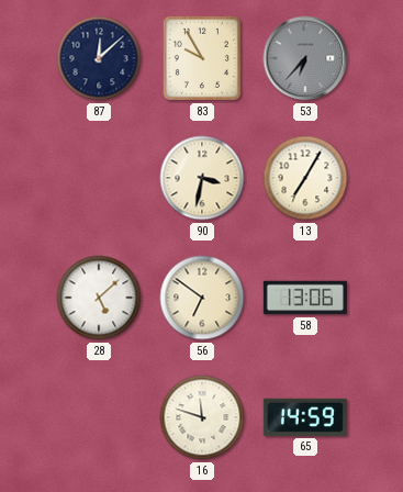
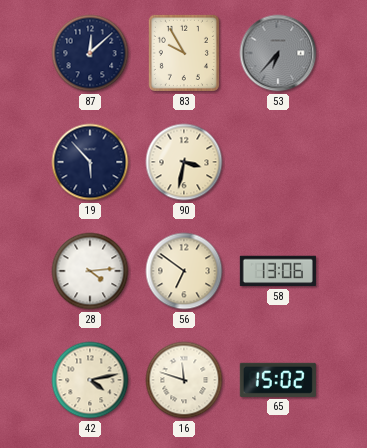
19: none -> 5:53 (90, 162)
13: 7:05 -> none (305, 178)
28: 5:08 -> 4:14 (90, 271)
42: none -> 4:13 (90, 380)
65: 14:59 -> 15:02 (278, 380)
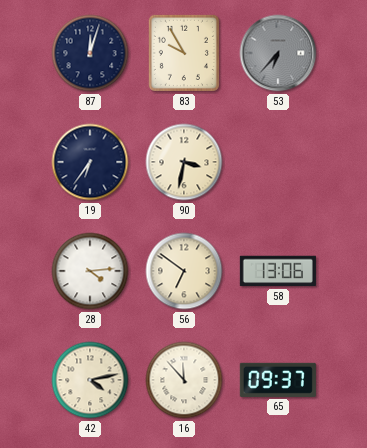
87: 12:08 -> 12:03 (90, 53)
19: 5:53 -> 6:36 (90, 162)
16: 11:48 -> 11:53 (184, 380)
65: 15:02 -> 09:37 (278, 380)
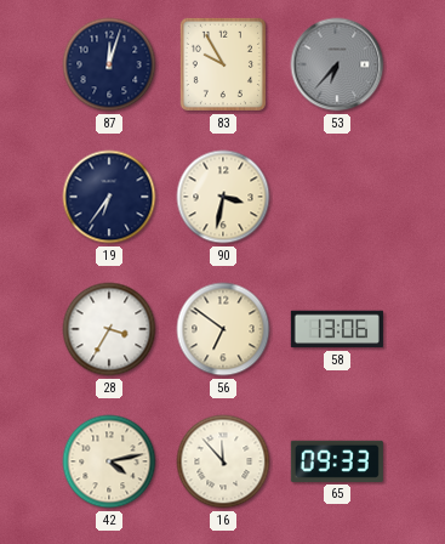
28: 4:14 -> 3:35 (109, 329)
65: 09:37 -> 09:33 (337, 461)
